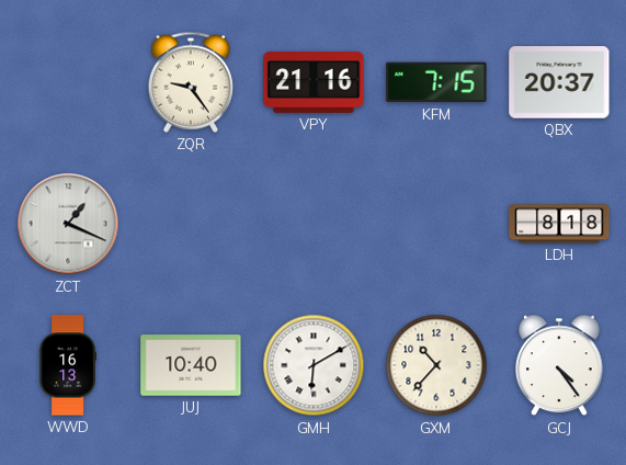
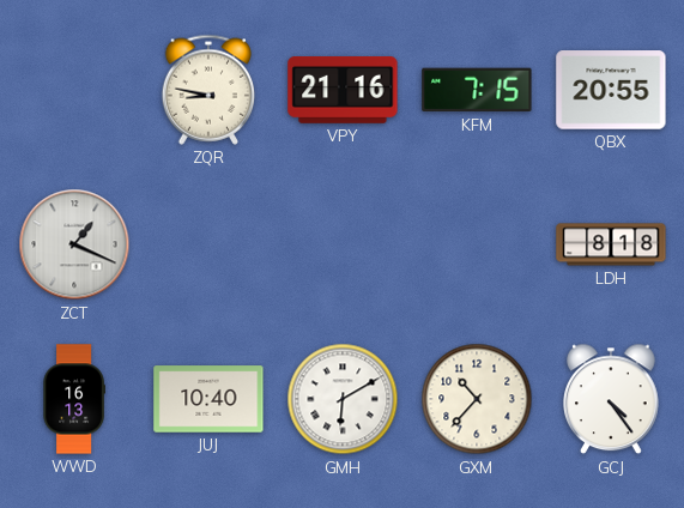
ZQR: 9:24 -> 8:47 (207, 90)
QBX: 20:37 -> 20:55 (611, 90)
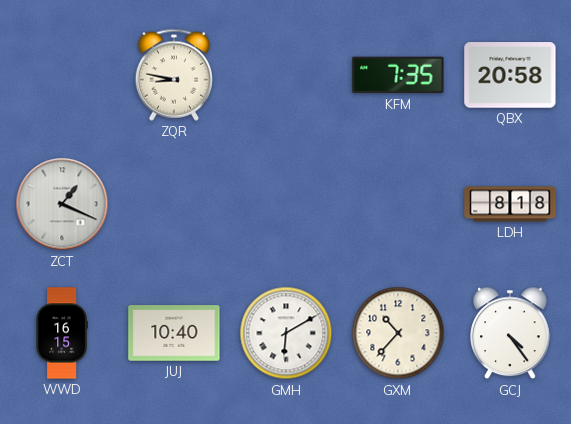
VPY: 21:16 -> none (343, 91)
KFM: 7:15 -> 7:35 (398, 75)
QBX: 20:55 -> 20:58 (510, 75)
WWD: 16:13 -> 16:15 (62, 333)
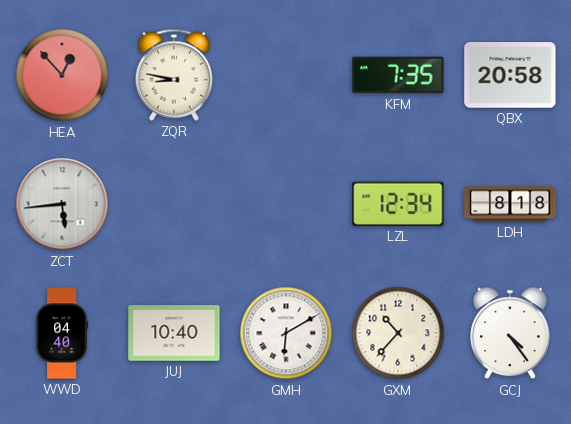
HEA: none -> 12:53 (62, 75)
ZCT: 1:19 -> 5:44 (62, 204)
LZL: none -> 12:34 (398, 204)
WWD: 16:15 -> 04:40 (62, 333)
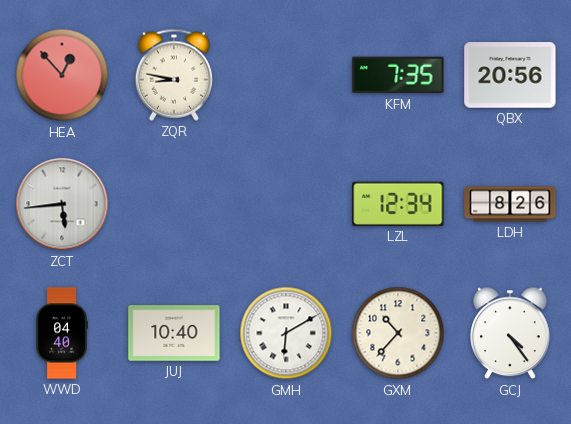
QBX: 20:58 -> 20:56 (510, 75)
LDH: 8:18 -> 8:26 (510, 204)
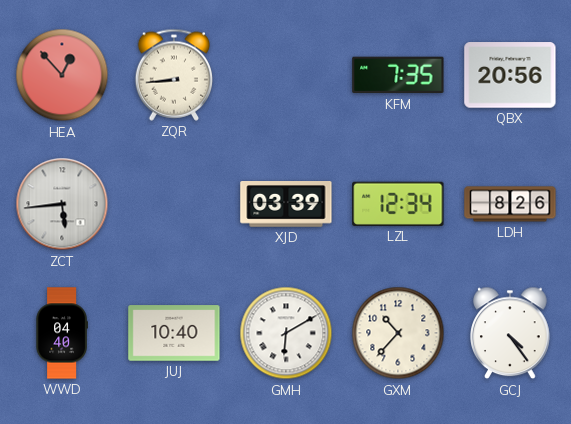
ZQR: 8:47 -> 8:44 (173, 75)
XJD: none -> 03:39 (286, 205)
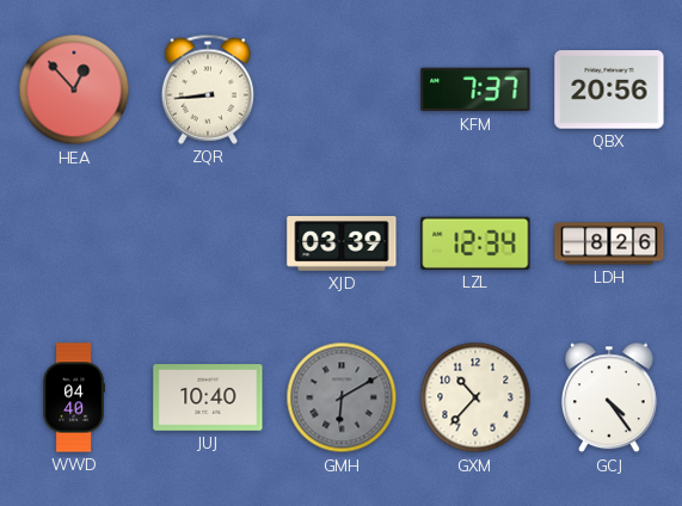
KFM: 7:35 -> 7:37 (475, 90)
ZCT: 5:44 -> none (62, 204)
GMH dial: white -> grey (342, 397)
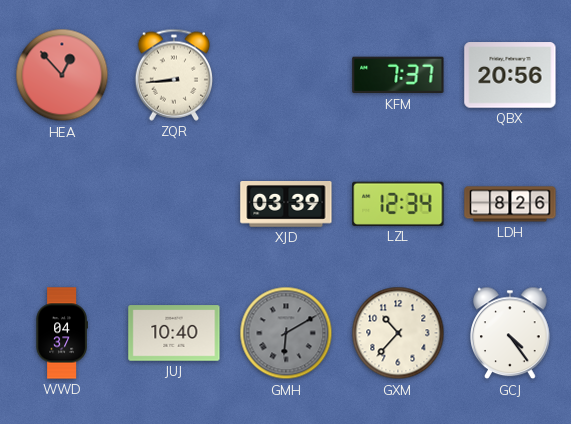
WWD: 04:40 -> 04:37 (62, 333)
